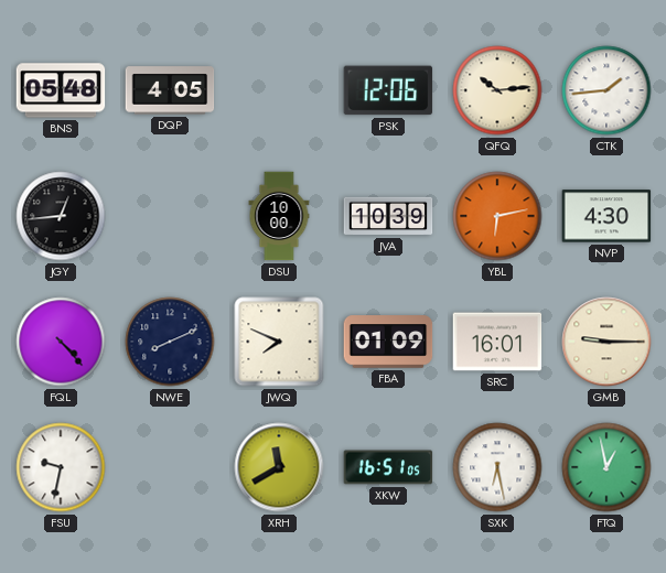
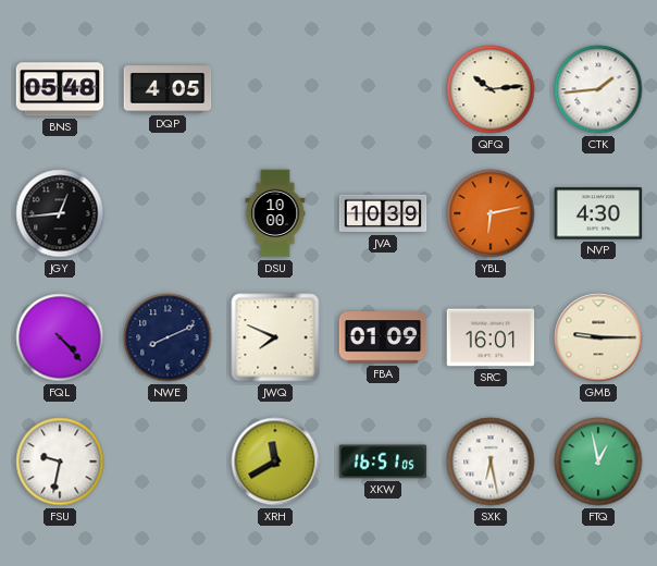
PSK: 12:06 -> none (388, 90)
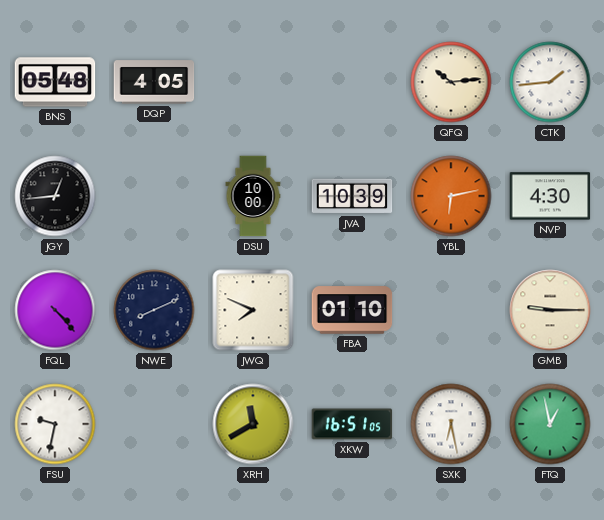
FBA: 01:09 -> 01:10 (352, 310)
SRC: 16:01 -> none (491, 337)
